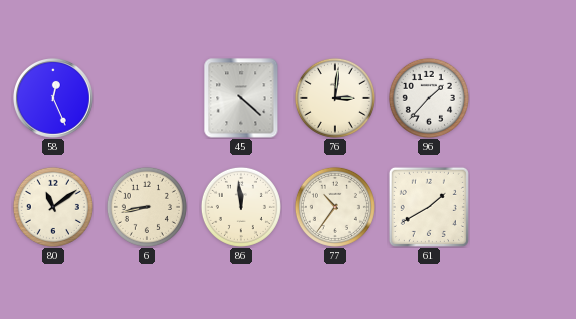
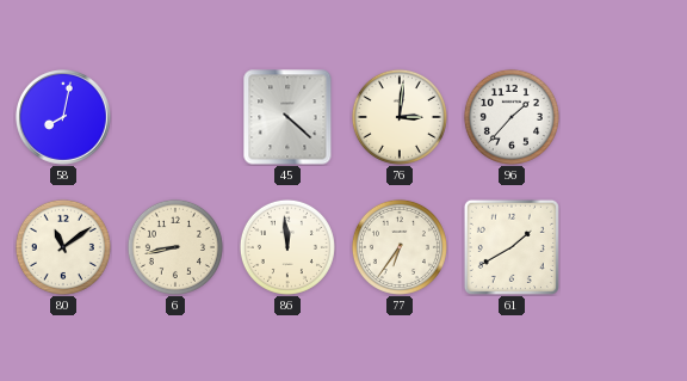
58: 12:26 -> 8:02 (64, 118)
77: 10:36 -> 6:36 (400, 247)
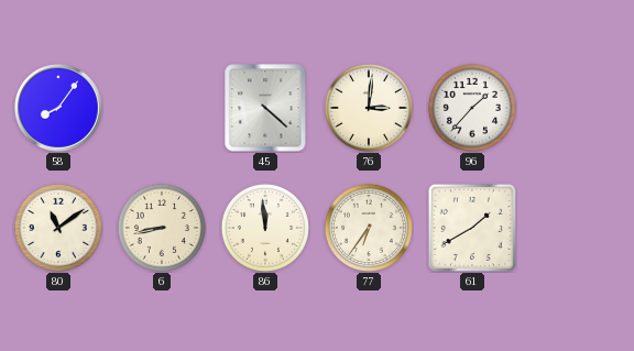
58: 8:02 -> 8:06 (59, 109)
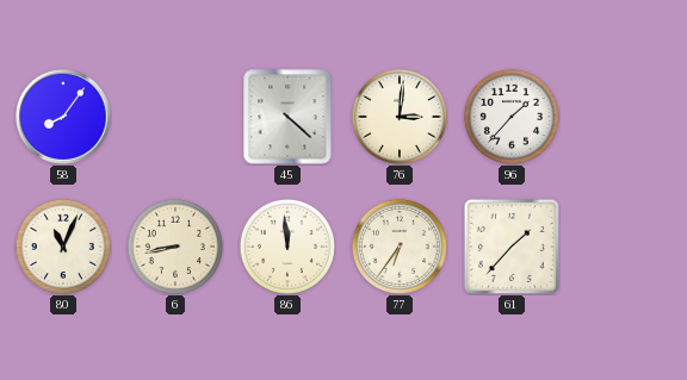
80: 11:09 -> 11:04 (63, 247)
61: 1:40 -> 1:37 (512, 247)
